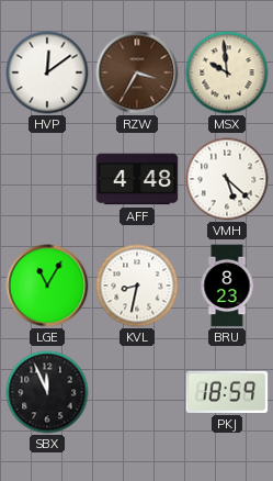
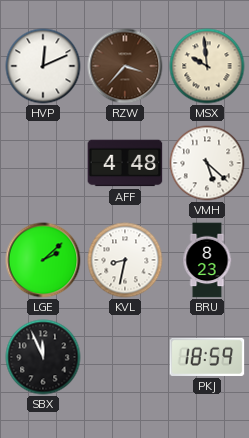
HVP: 12:09 -> 12:11 (43, 66)
RZW: 3:35 -> 3:37 (125, 66)
LGE: 11:05 -> 2:08 (43, 260)
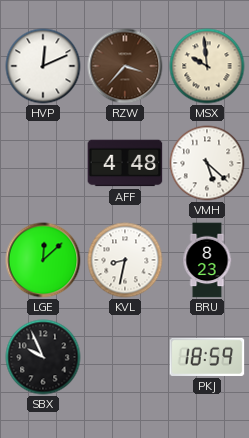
LGE: 2:08 -> 12:08 (43, 260)
SBX: 11:56 -> 9:56 (43, 357)
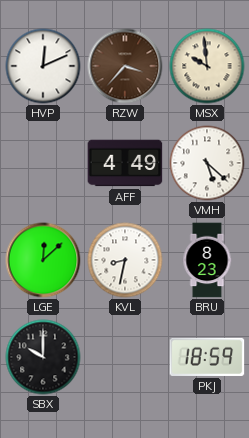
AFF: 4:48 -> 4:49 (125, 163)
SBX: 9:56 -> 10:00 (43, 357)
